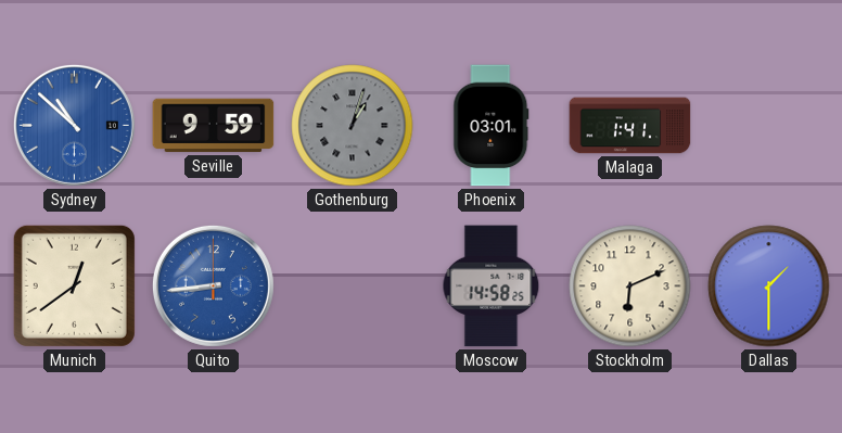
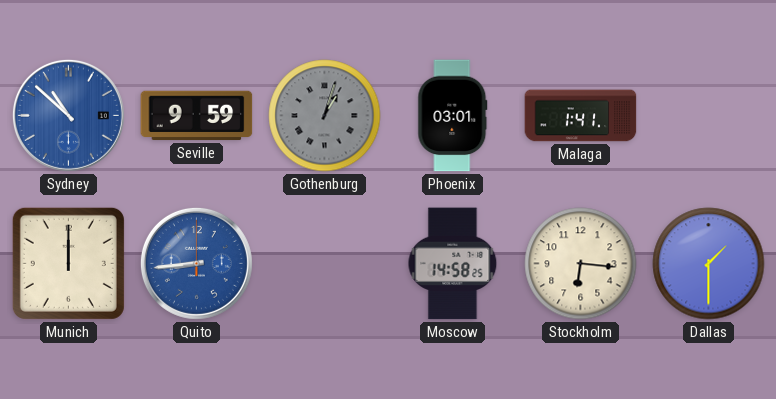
Munich: 12:39 -> 12:00 (68, 263)
Stockholm: 6:11 -> 6:16 (581, 264)
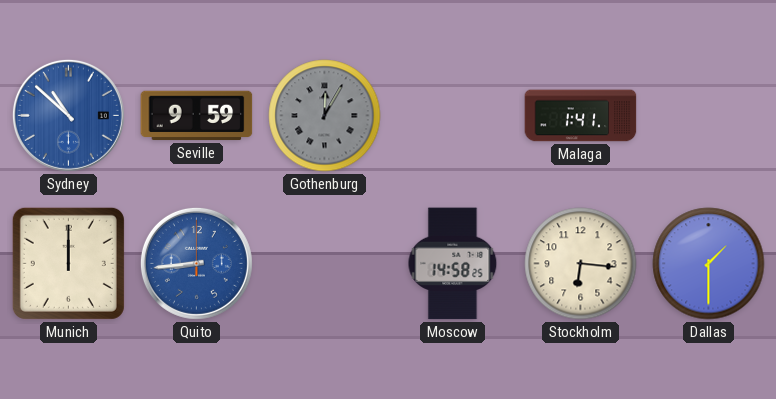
Gothenburg: 1:03 -> 12:05 (325, 116)
Phoenix: 03:01 -> none (453, 116)
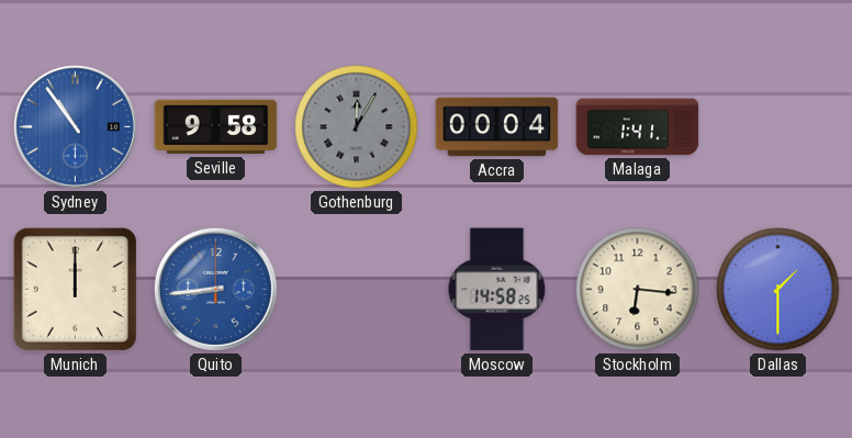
Sydney: 10:52 -> 10:54 (75, 126)
Seville: 9:59 -> 9:58 (216, 127)
Accra: none -> 00:04 (497, 127)
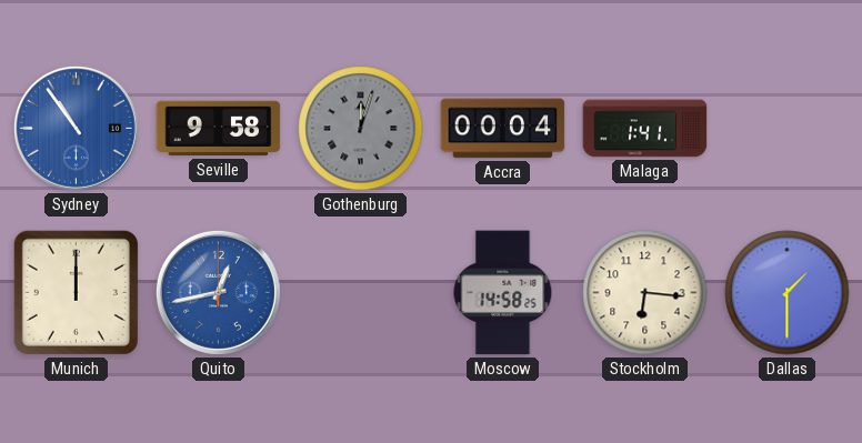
Gothenburg: 12:05 -> 12:03 (361, 129)
Quito: 8:44 -> 12:43 (218, 292)
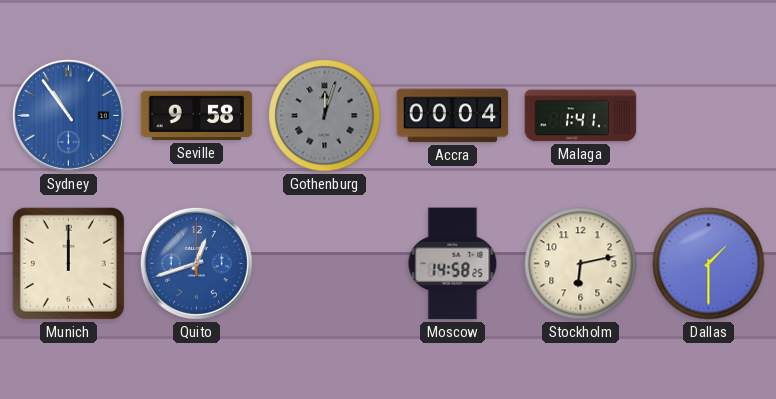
Quito: 12:43 -> 12:42 (196, 263)
Stockholm: 6:16 -> 6:13 (581, 264)
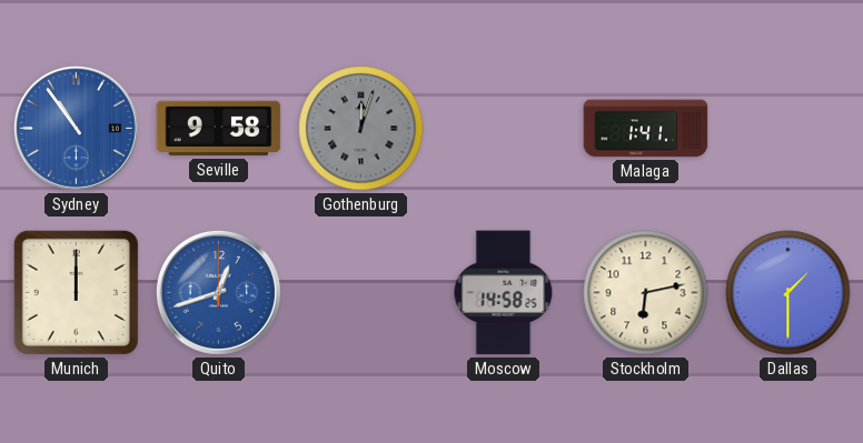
Accra: 00:04 -> none (453, 116)
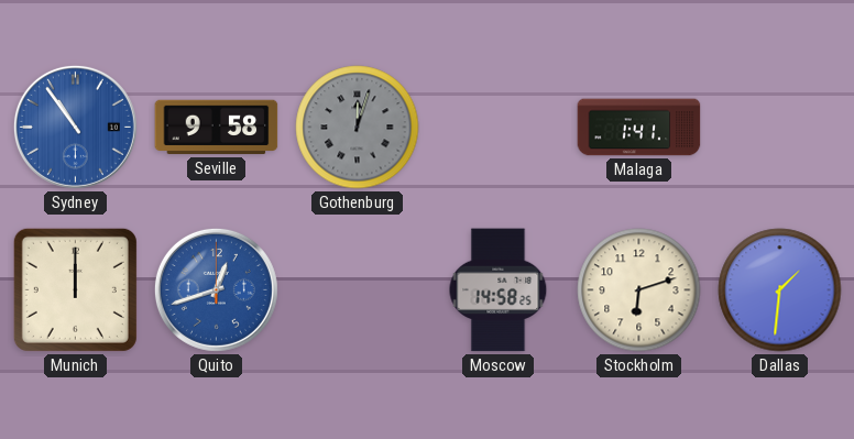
Stockholm: 6:13 -> 6:12 (639, 290)
Dallas: 1:30 -> 1:31 (780, 290)
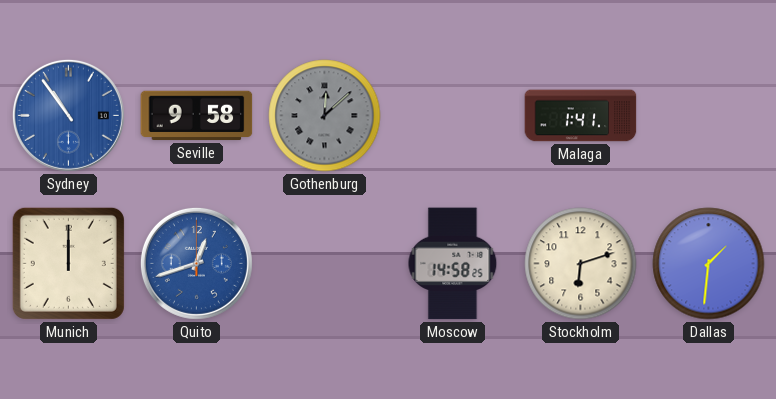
Gothenburg: 12:03 -> 12:08 (325, 116)
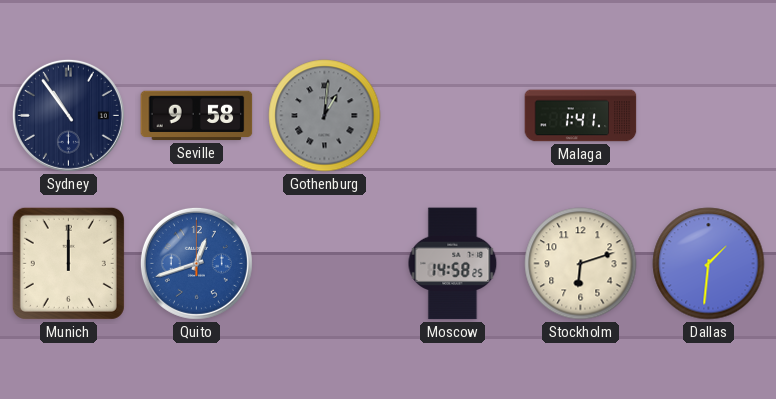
Sydney dial: blue -> navy (68, 115)
Gothenburg: 12:08 -> 1:01 (325, 116)
